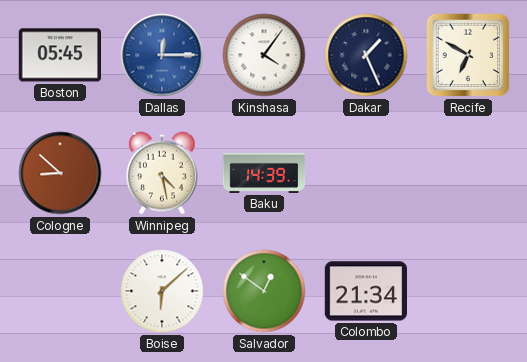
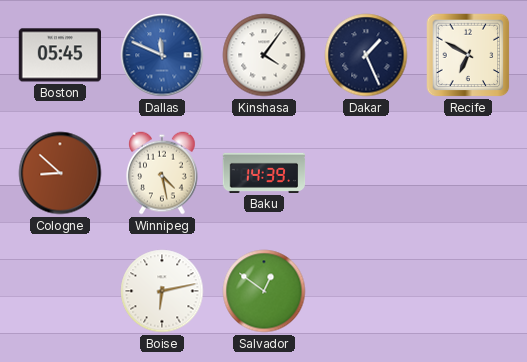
Dallas: 12:15 -> 11:49 (162, 55)
Boise: 6:08 -> 6:13 (162, 291)
Colombo: 21:34 -> none (365, 291)
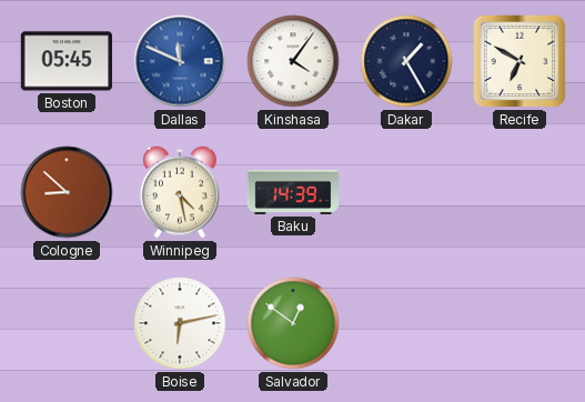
Dakar: 1:26 -> 1:25 (406, 61)
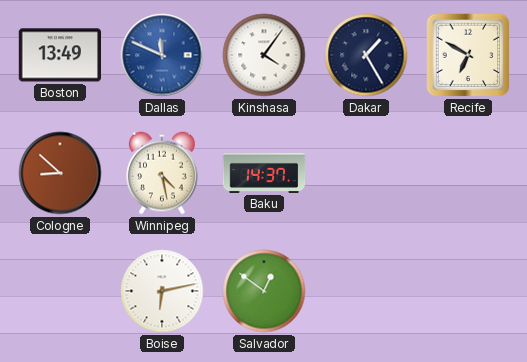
Boston: 05:45 -> 13:49 (59, 55)
Baku: 14:39 -> 14:37 (264, 173)
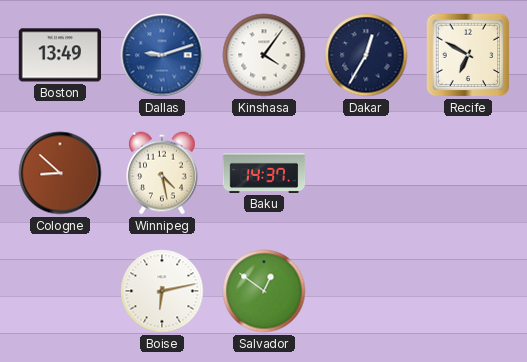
Dallas: 11:49 -> 9:12 (162, 55)
Dakar: 1:25 -> 12:35 (366, 55)
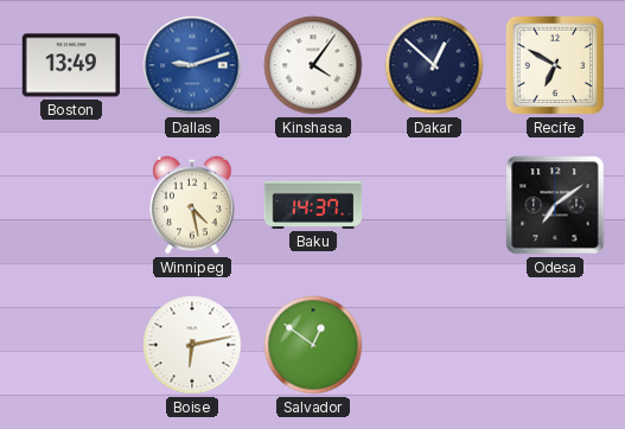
Dakar: 12:35 -> 12:52 (434, 65)
Cologne: 8:52 -> none (60, 173)
Odesa: none -> 7:09 (555, 205)
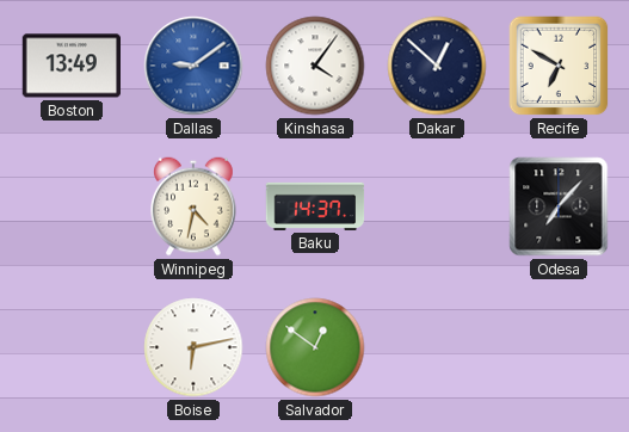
Dallas: 9:12 -> 9:09 (193, 66)
Winnipeg: 4:28 -> 4:32 (195, 206)
Odesa: 7:09 -> 7:07 (559, 206)
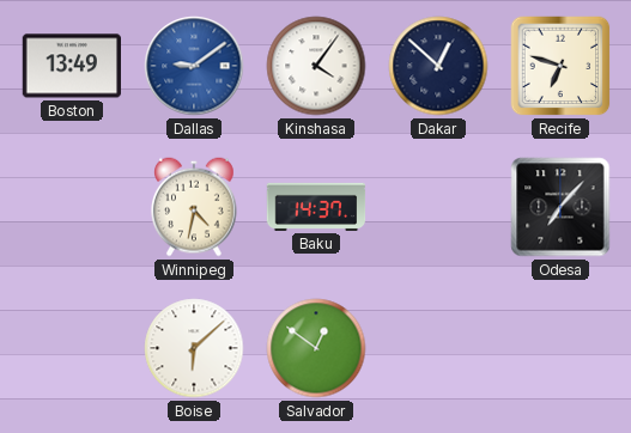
Recife: 6:50 -> 6:48 (560, 66)
Boise: 6:13 -> 6:08 (194, 348)
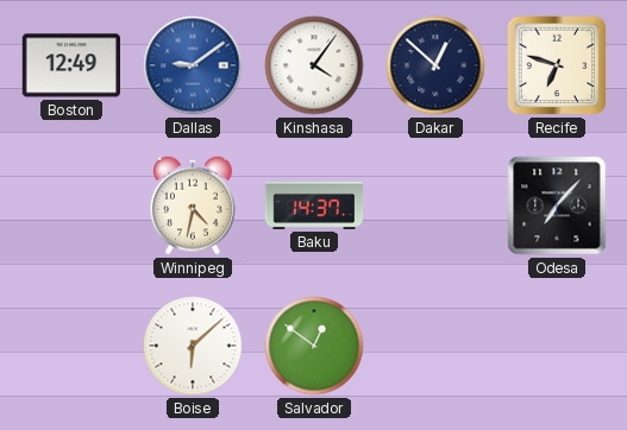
Boston: 13:49 -> 12:49 (70, 65)
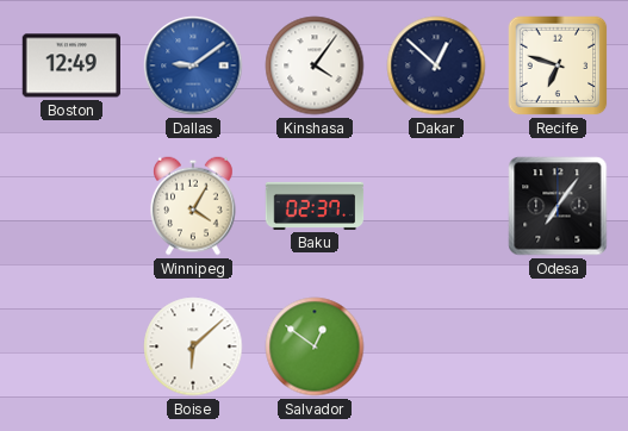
Winnipeg: 4:32 -> 4:05 (194, 206)
Baku: 14:37 -> 02:37 (315, 206)
Odesa: 7:07 -> 7:06 (558, 206)
